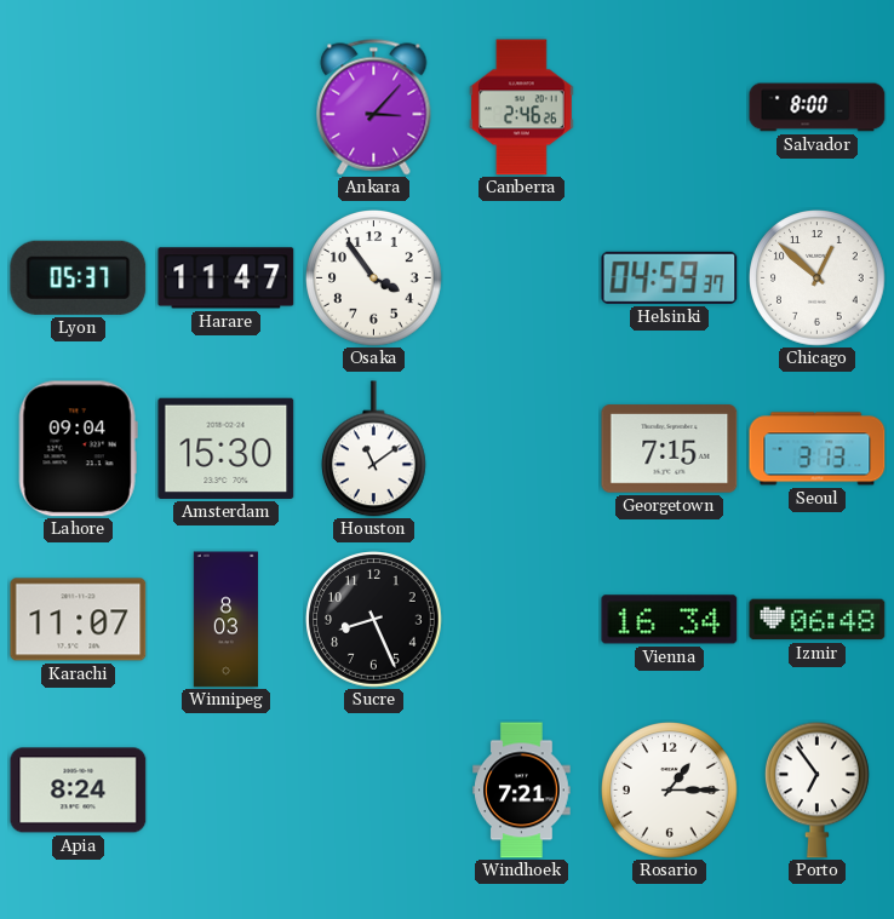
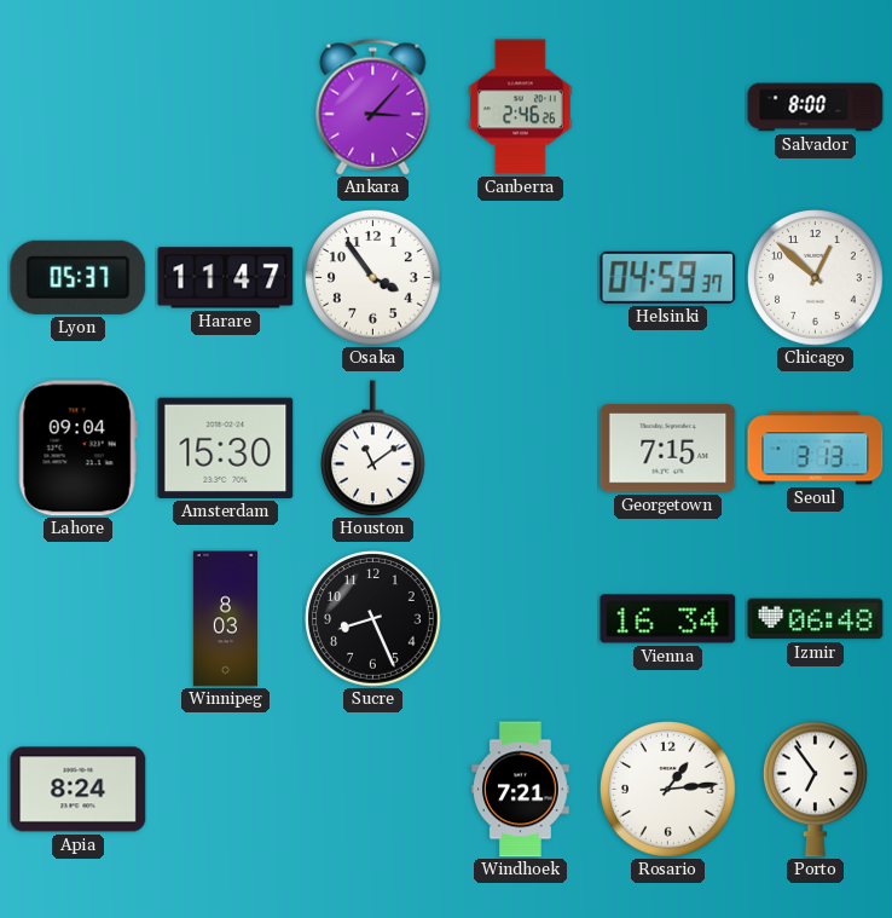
Karachi: 11:07 -> none (79, 620)
Rosario: 1:15 -> 1:14 (668, 790)
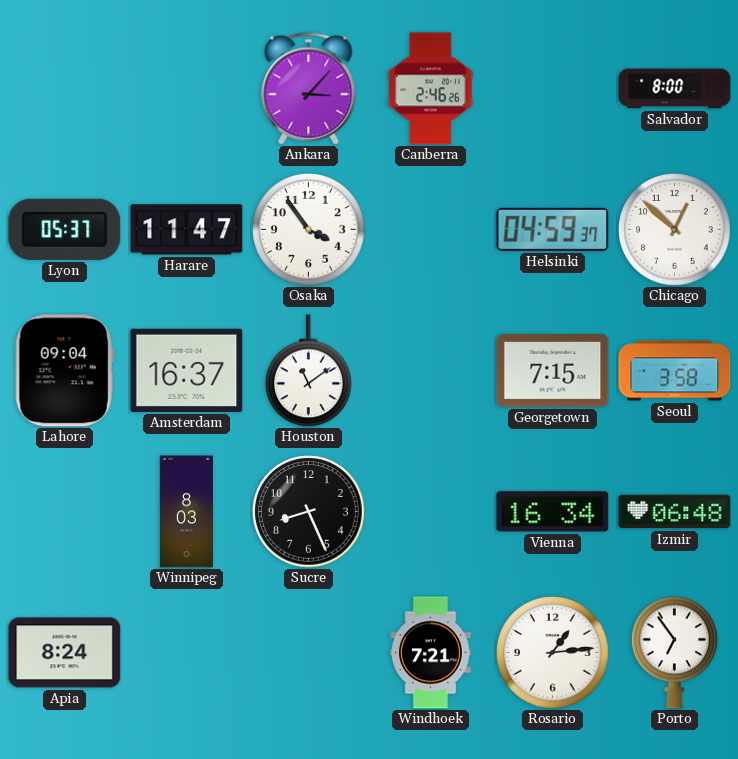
Amsterdam: 15:30 -> 16:37 (187, 370)
Seoul: 3:13 -> 3:58 (675, 371)
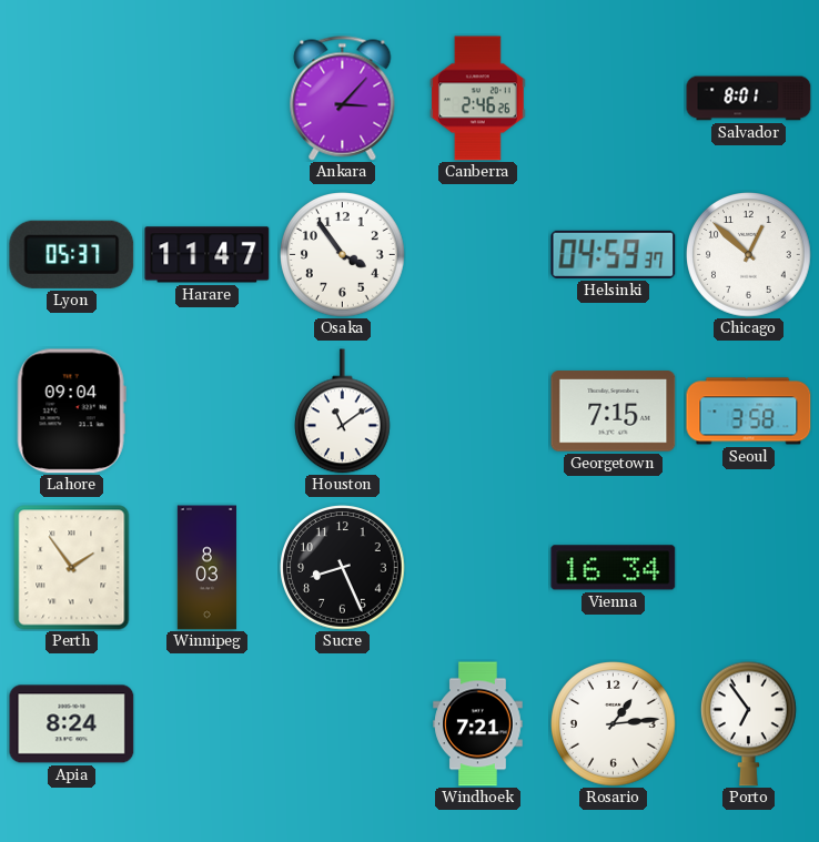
Salvador: 8:00 -> 8:01 (749, 99)
Amsterdam: 16:37 -> none (187, 370)
Perth: none -> 1:54 (72, 568)
Izmir: 06:48 -> none (675, 512)
